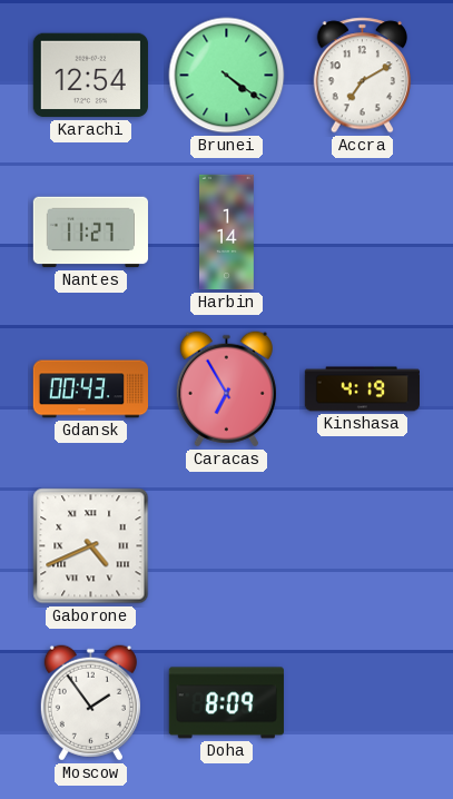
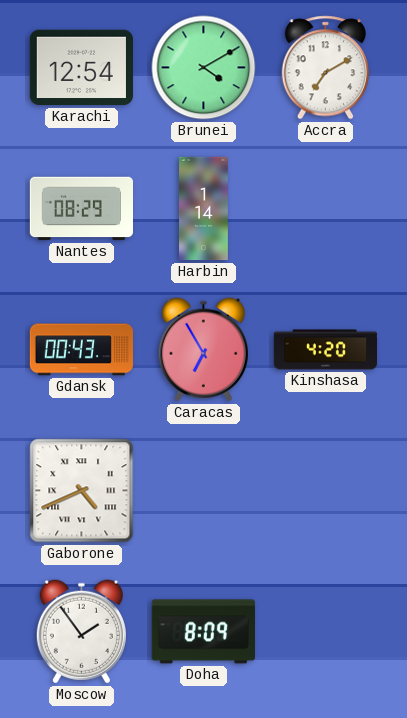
Brunei: 4:21 -> 4:10 (204, 68)
Nantes: 11:27 -> 08:29 (81, 209)
Kinshasa: 4:19 -> 4:20 (325, 350)
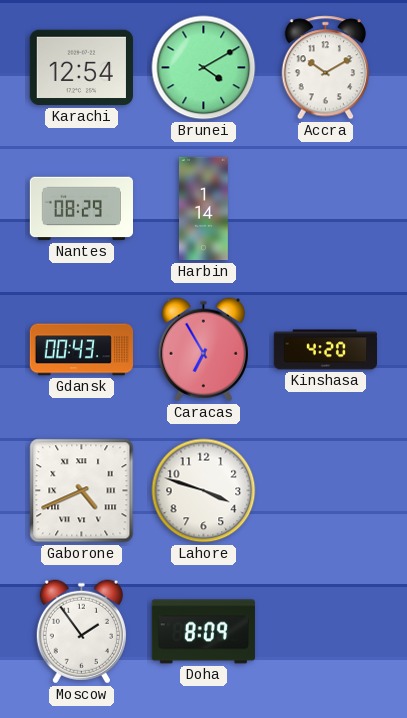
Accra: 7:10 -> 10:10 (326, 68)
Lahore: none -> 3:48 (204, 491)
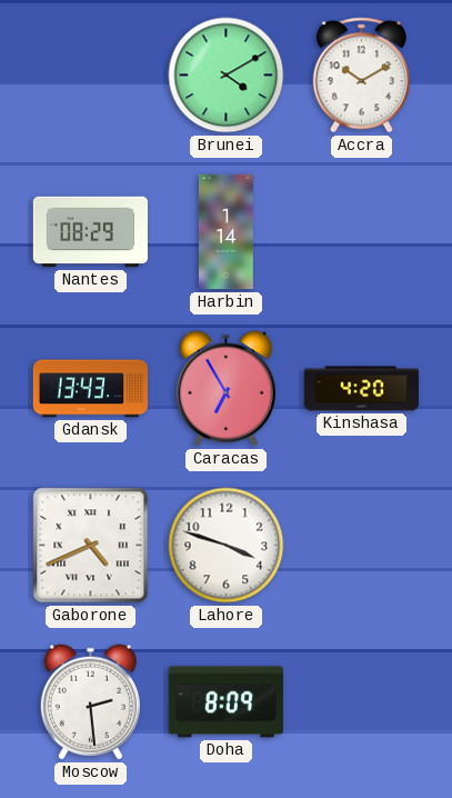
Karachi: 12:54 -> none (81, 68)
Gdansk: 00:43 -> 13:43 (90, 389)
Moscow: 1:54 -> 2:29 (90, 702)
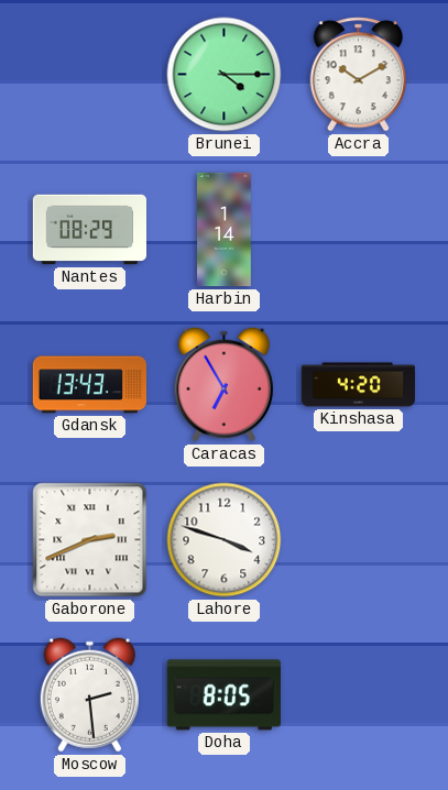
Brunei: 4:10 -> 4:15 (225, 75)
Gaborone: 4:41 -> 2:41 (90, 540)
Doha: 8:09 -> 8:05 (223, 695)
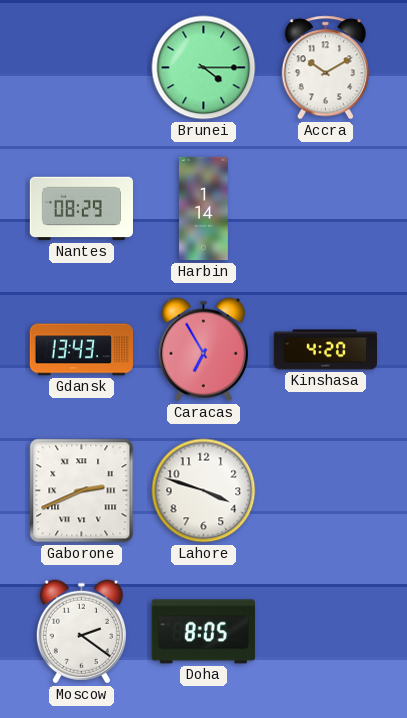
Moscow: 2:29 -> 2:21 (81, 632)
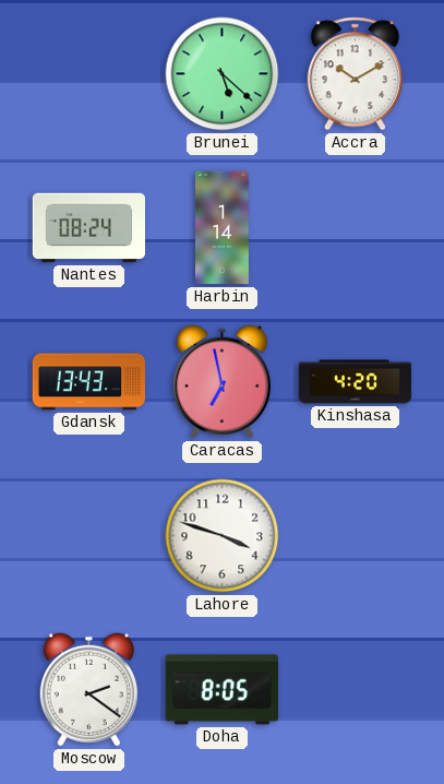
Brunei: 4:15 -> 5:22 (223, 74)
Nantes: 08:29 -> 08:24 (88, 228)
Caracas: 6:55 -> 6:58 (221, 382)
Gaborone: 2:41 -> none (82, 491)
